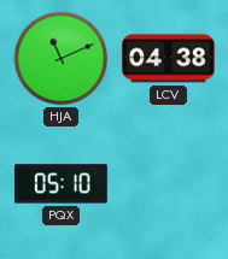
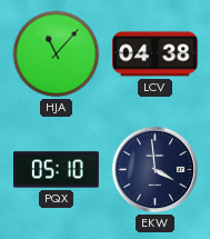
HJA: 11:11 -> 11:07 (57, 54)
EKW: none -> 3:59 (156, 170)
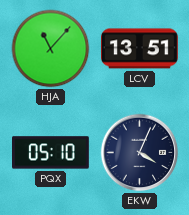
LCV: 04:38 -> 13:51 (140, 49)
EKW: 3:59 -> 4:04 (140, 153)
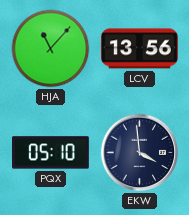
LCV: 13:51 -> 13:56 (140, 49)
EKW: 4:04 -> 3:59 (140, 153)
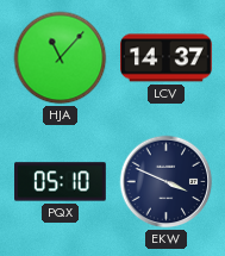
LCV: 13:56 -> 14:37 (167, 58)
EKW: 3:59 -> 3:49 (167, 182)
